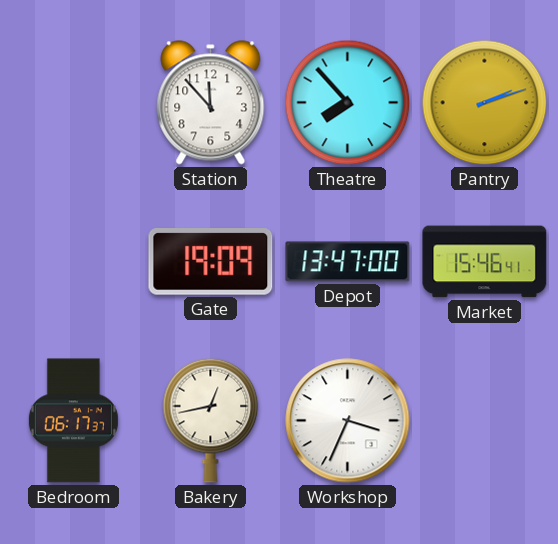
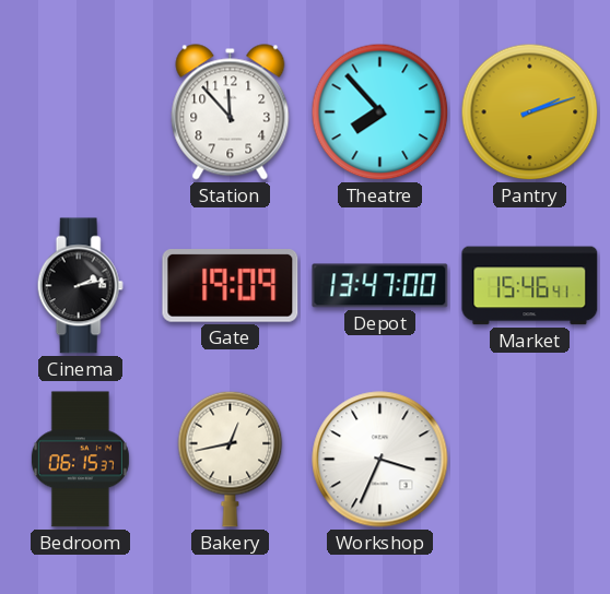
Cinema: none -> 2:13 (80, 286)
Bedroom: 06:17 -> 06:15 (80, 460)
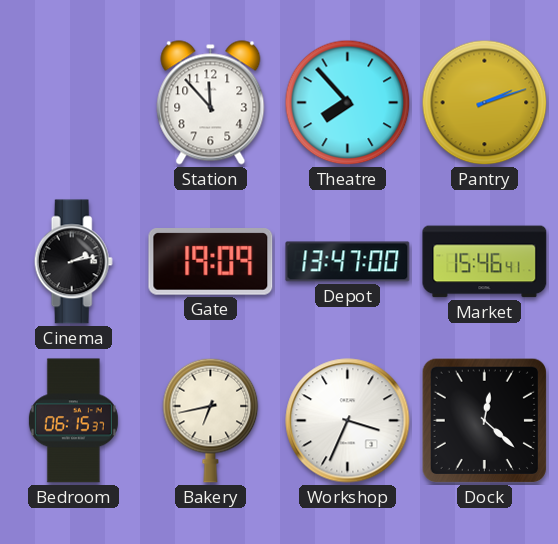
Bakery: 12:43 -> 6:43 (211, 420)
Dock: none -> 12:22 (484, 420)
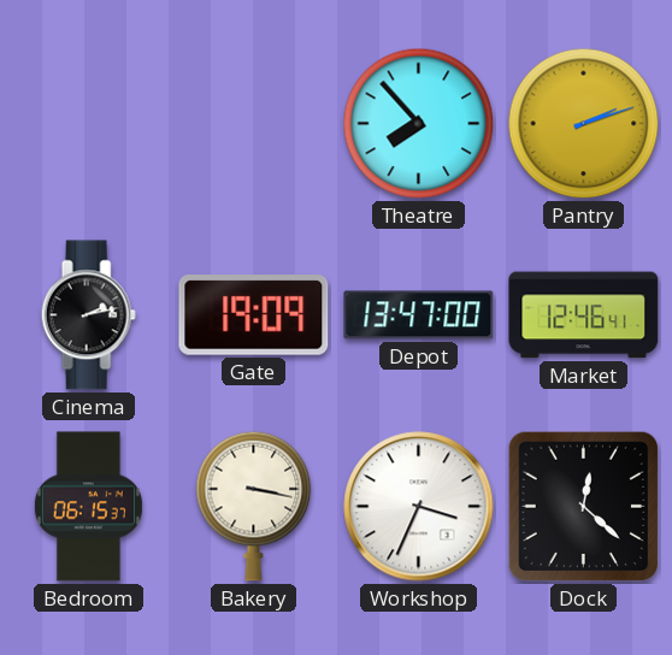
Station: 11:53 -> none (211, 103)
Market: 15:46 -> 12:46 (584, 315)
Bakery: 6:43 -> 3:17 (254, 506)
